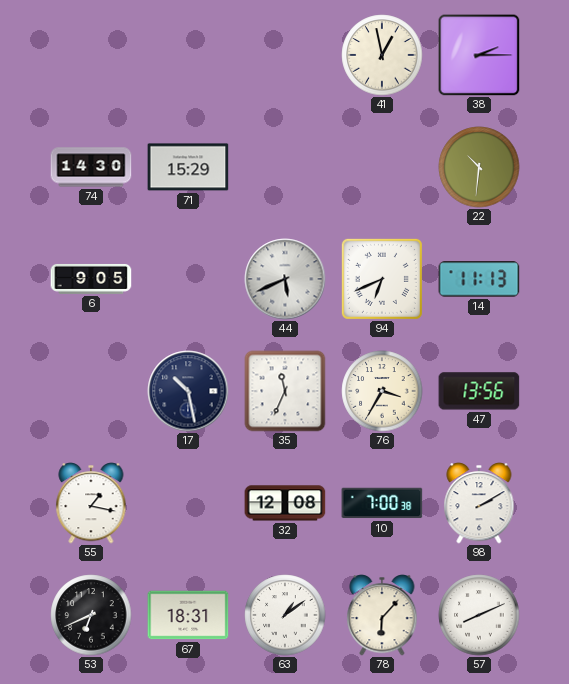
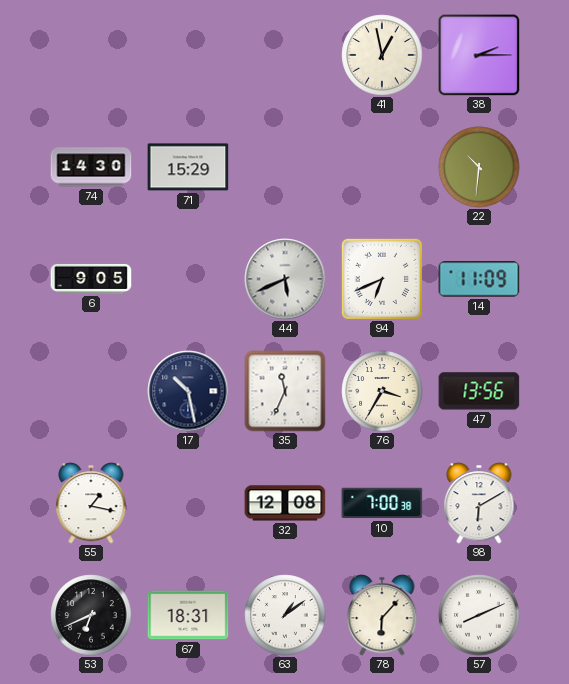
14: 11:13 -> 11:09 (479, 279)
98: 2:10 -> 6:10 (479, 503)
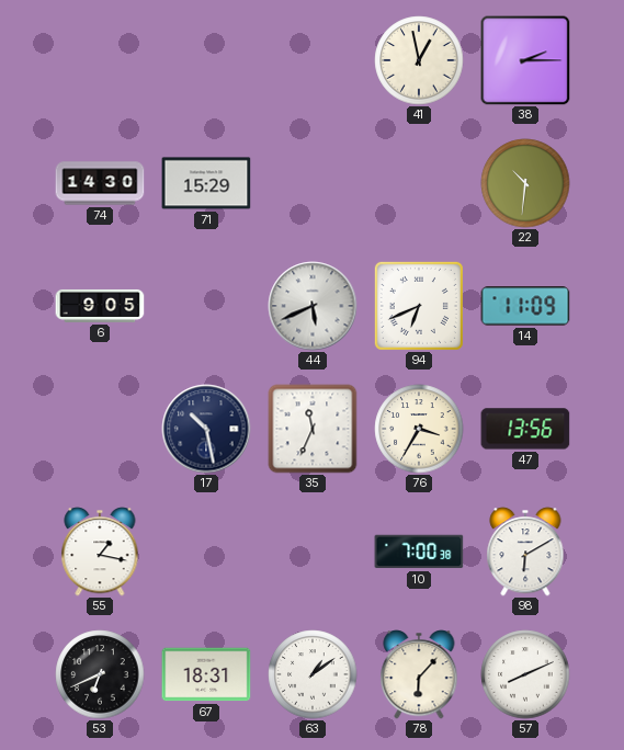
32: 12:08 -> none (285, 503)
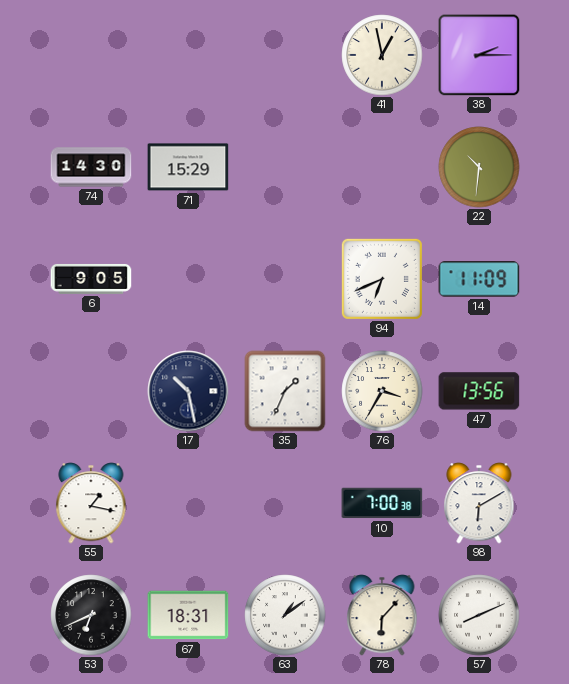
44: 5:41 -> none (313, 306)
35: 11:34 -> 1:34 (285, 391)
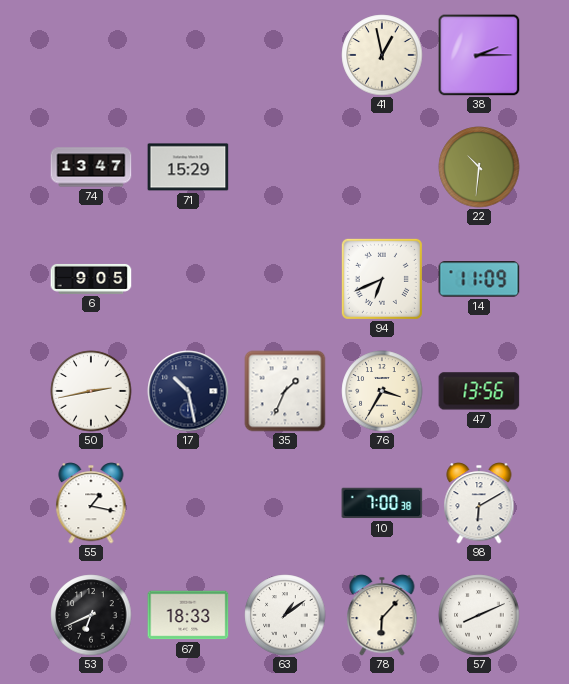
74: 14:30 -> 13:47 (91, 167)
50: none -> 2:43 (91, 391)
67: 18:31 -> 18:33 (188, 615)
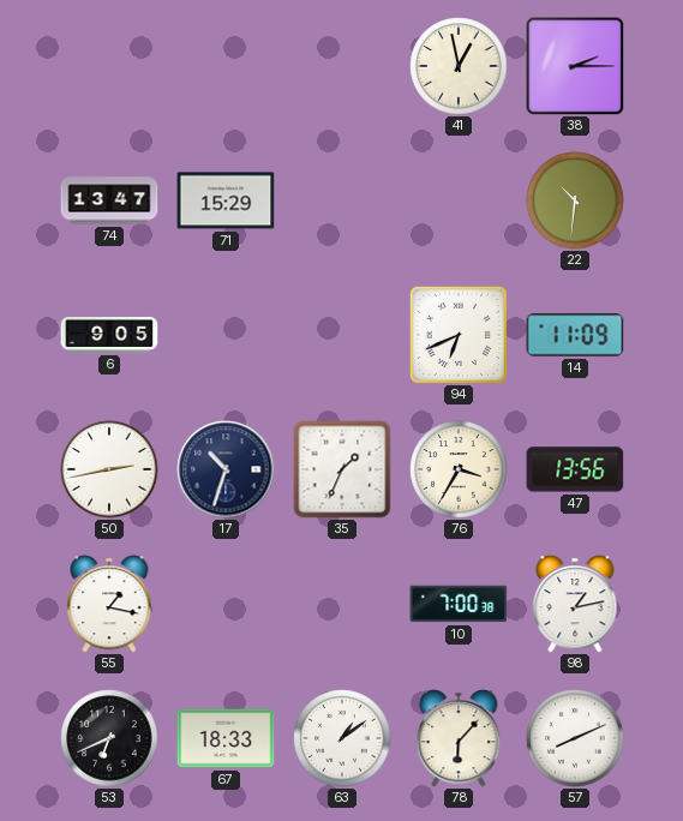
17: 10:28 -> 10:33 (226, 469)
98: 6:10 -> 1:13 (575, 604)
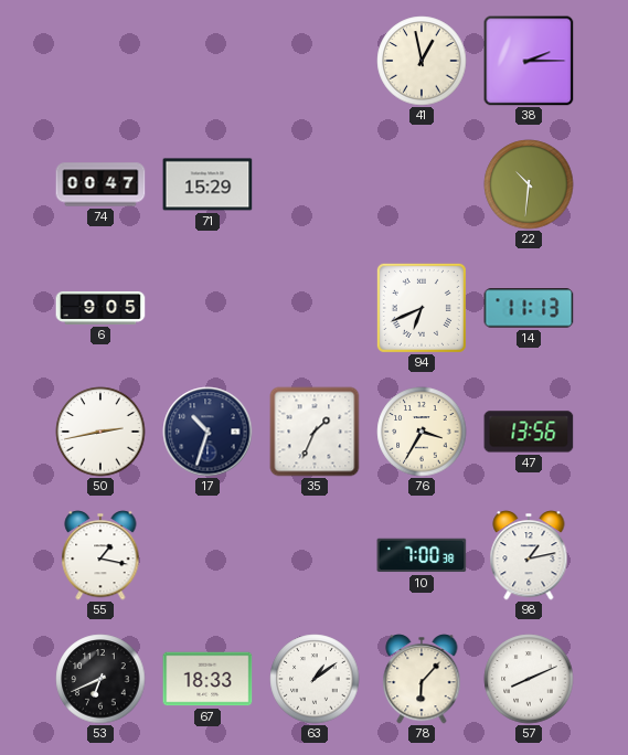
74: 13:47 -> 00:47 (100, 184)
14: 11:09 -> 11:13 (529, 308)
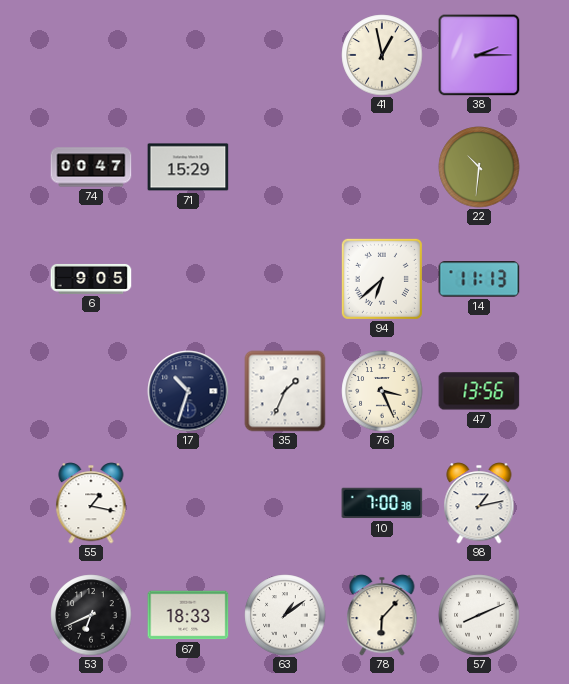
94: 6:41 -> 6:38 (382, 279)
50: 2:43 -> none (100, 432)
76: 3:35 -> 3:26 (382, 391)
